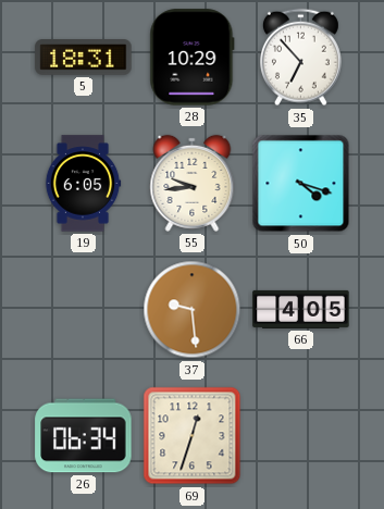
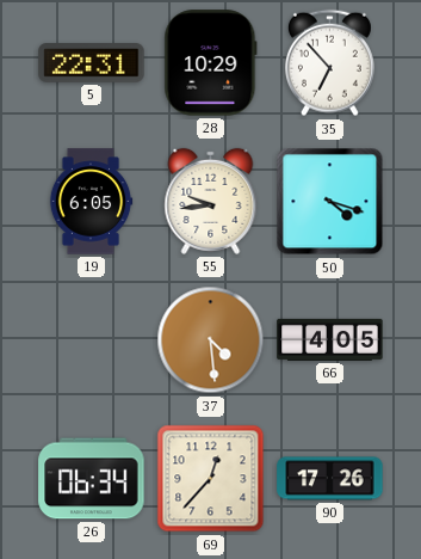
5: 18:31 -> 22:31 (92, 63)
37: 9:29 -> 4:29 (211, 340)
69: 12:33 -> 12:37 (211, 479)
90: none -> 17:26 (330, 479)
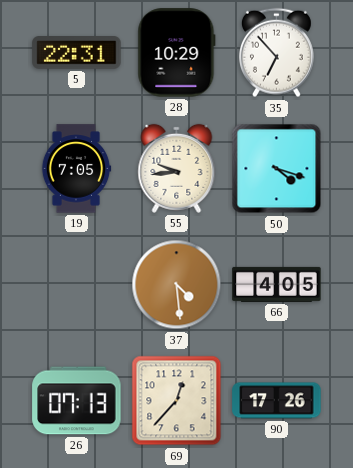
19: 6:05 -> 7:05 (76, 169)
26: 06:34 -> 07:13 (77, 401)
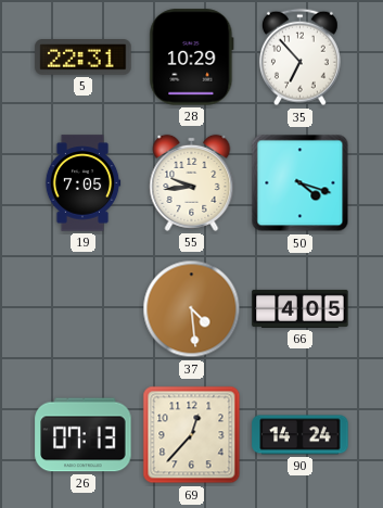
90: 17:26 -> 14:24 (301, 435)
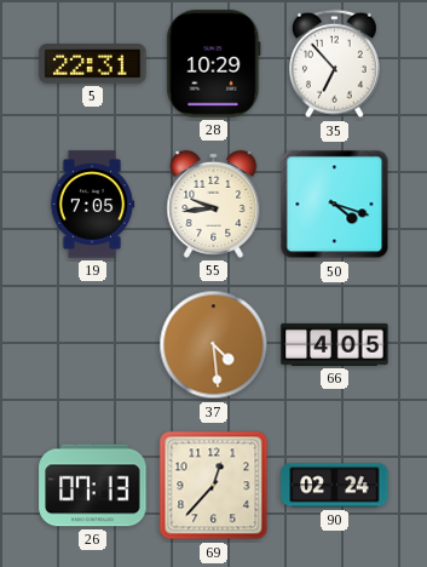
90: 14:24 -> 02:24 (335, 486)
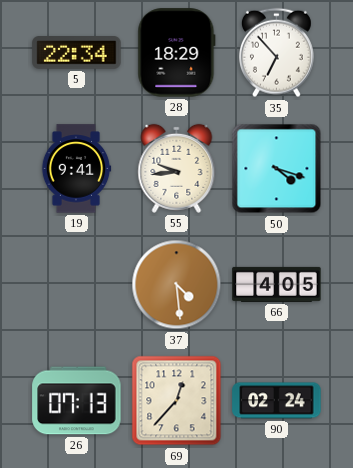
5: 22:31 -> 22:34 (77, 53)
28: 10:29 -> 18:29 (177, 53)
19: 7:05 -> 9:41 (76, 169)
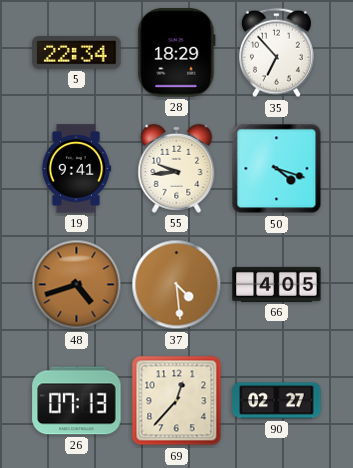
48: none -> 4:42 (77, 285)
90: 02:24 -> 02:27 (277, 401)
